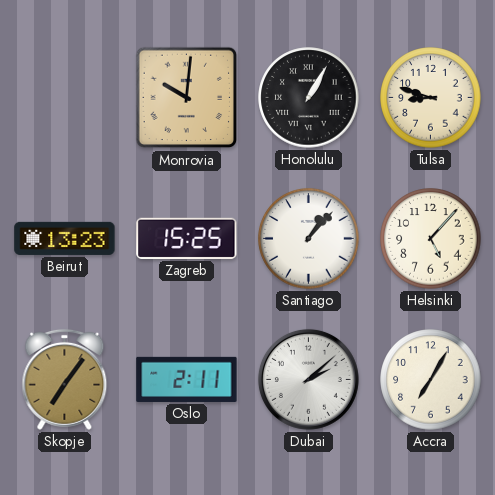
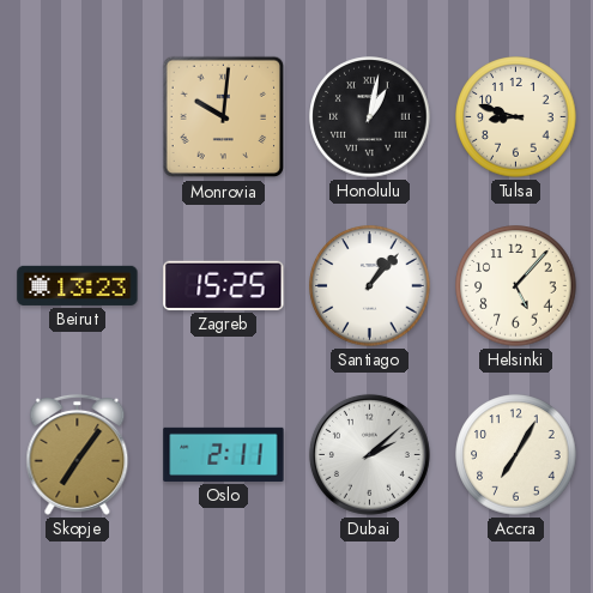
Honolulu: 1:05 -> 1:02 (370, 117)
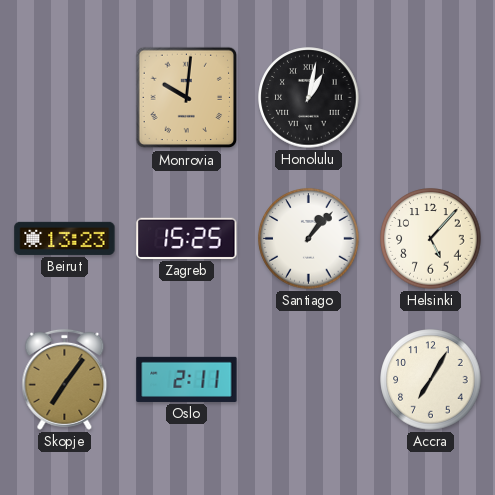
Tulsa: 8:48 -> none (516, 117)
Dubai: 2:08 -> none (369, 454)
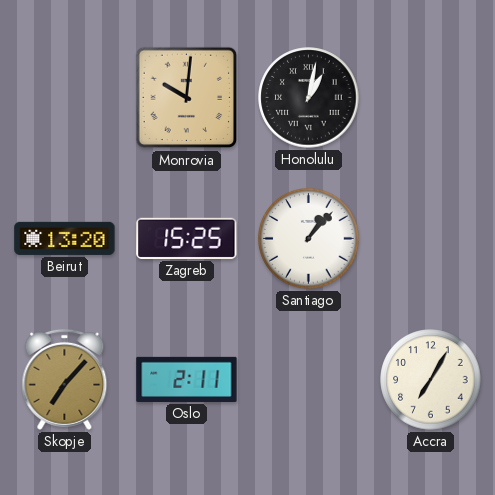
Beirut: 13:23 -> 13:20 (65, 238)
Helsinki: 5:07 -> none (431, 239)
Skopje: 7:06 -> 7:07 (65, 379)
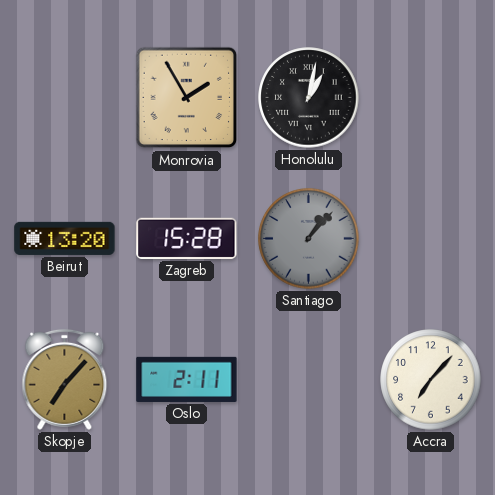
Monrovia: 10:01 -> 1:55 (187, 98)
Zagreb: 15:25 -> 15:28 (187, 238)
Santiago dial: white -> grey (309, 239)
Accra: 7:05 -> 7:07 (431, 380)
